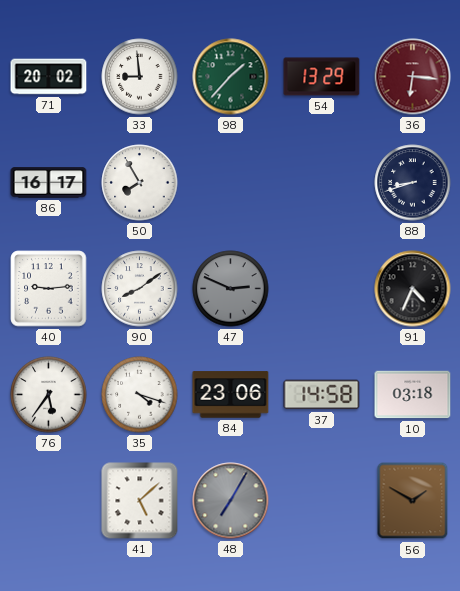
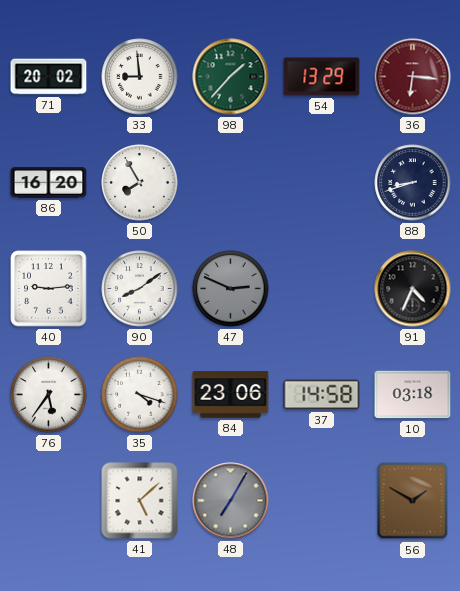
86: 16:17 -> 16:20 (49, 183)
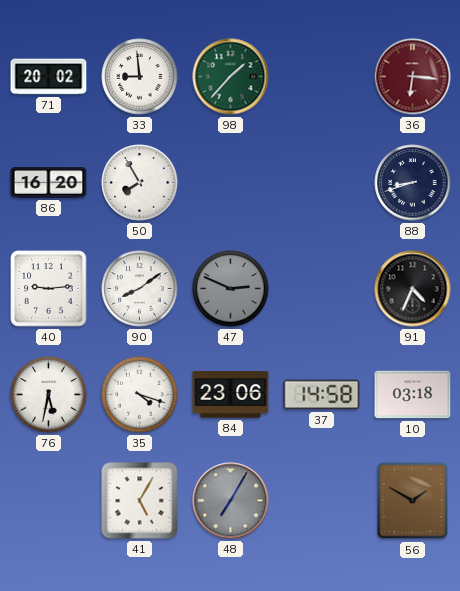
54: 13:29 -> none (322, 77)
76: 5:36 -> 5:32 (49, 395)
41: 5:08 -> 5:05 (140, 501)
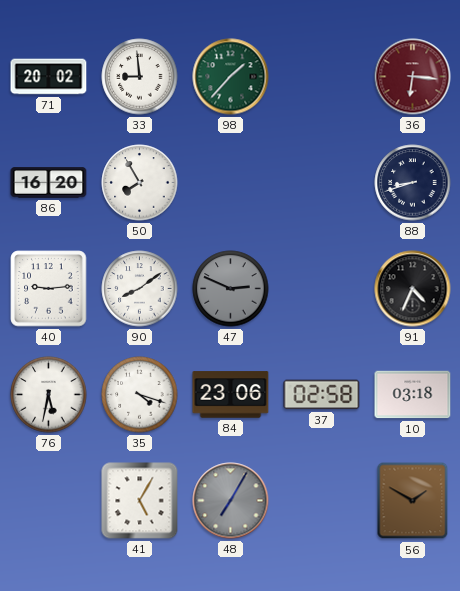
37: 14:58 -> 02:58 (322, 395)
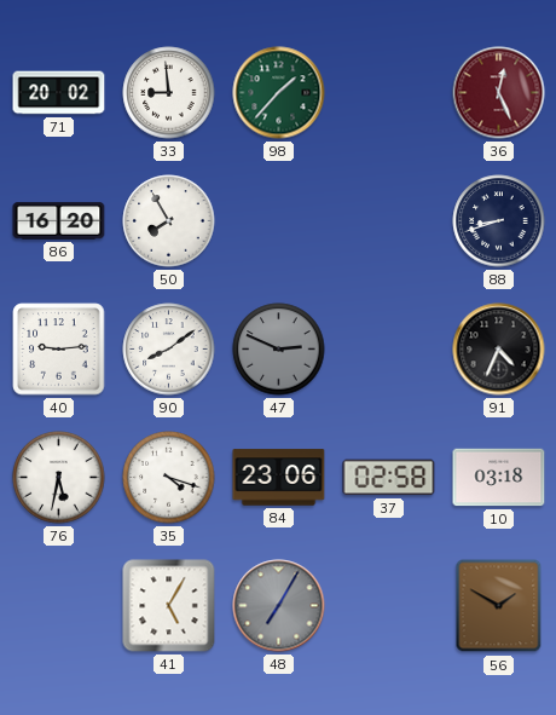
36: 6:16 -> 12:26 (499, 93)
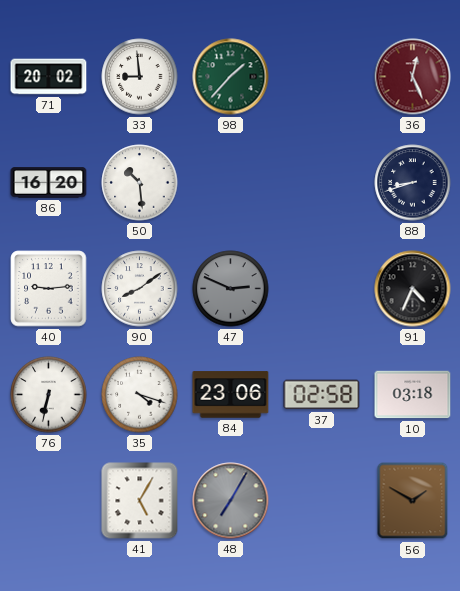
50: 7:55 -> 10:29 (140, 183)
76: 5:32 -> 6:32 (49, 395)
